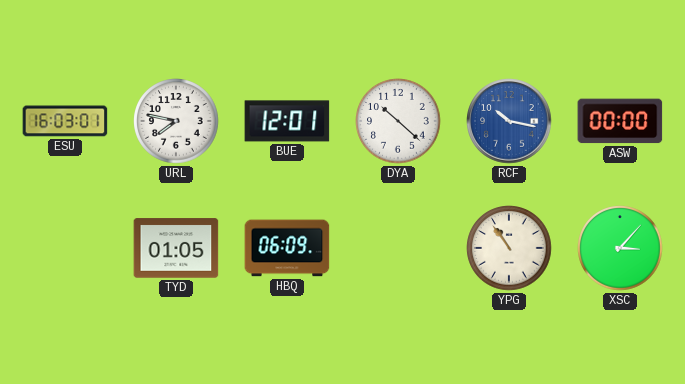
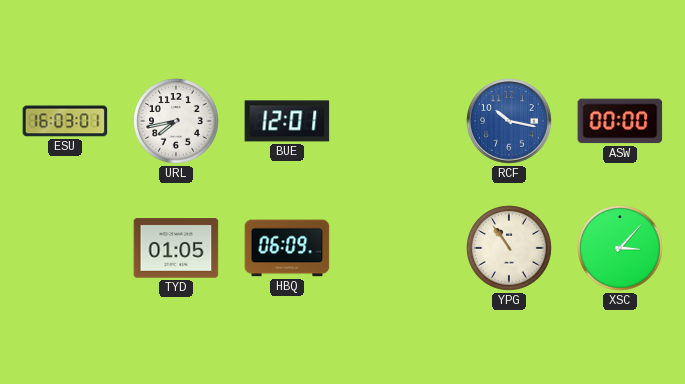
URL: 7:47 -> 7:43 (176, 121)
DYA: 10:22 -> none (398, 121)
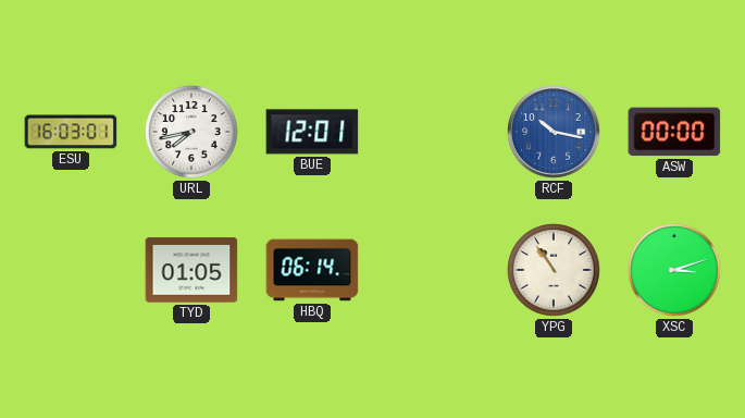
HBQ: 06:09 -> 06:14 (312, 270)
XSC: 3:07 -> 3:12 (674, 270)
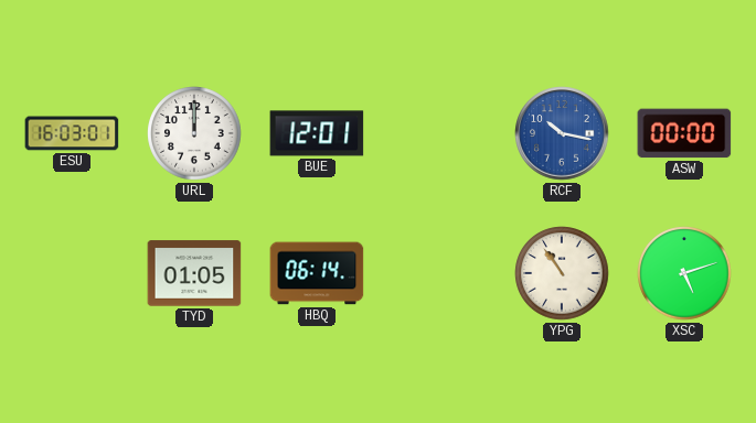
URL: 7:43 -> 12:00 (194, 133)
XSC: 3:12 -> 5:12 (684, 273)
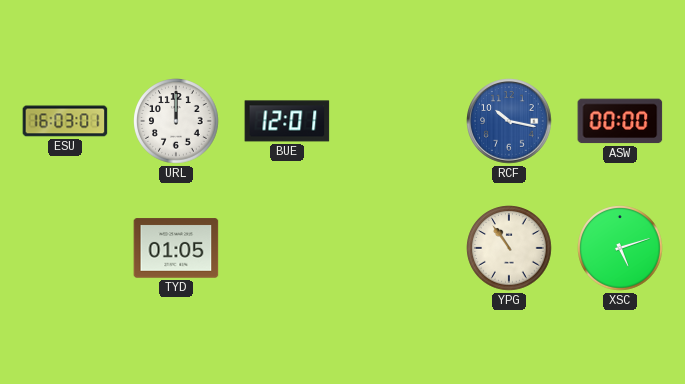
HBQ: 06:14 -> none (317, 273)
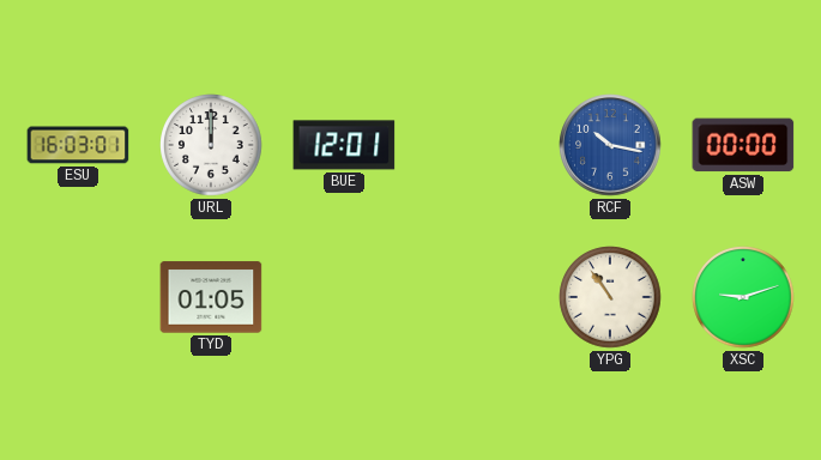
XSC: 5:12 -> 9:12 (743, 297)
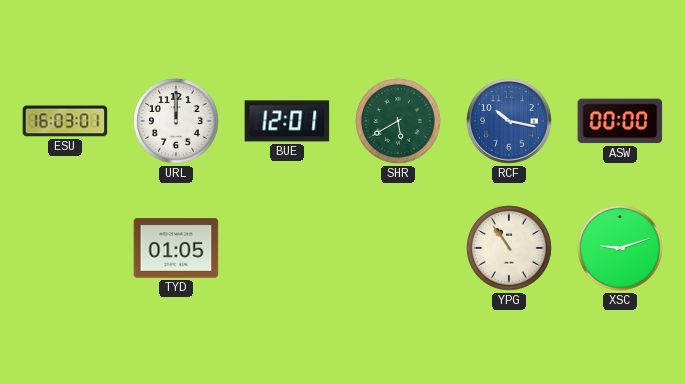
SHR: none -> 5:40 (398, 121)
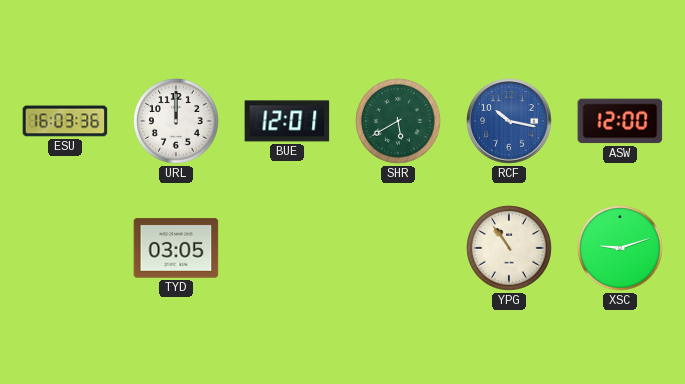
ESU: 16:03:01 -> 16:03:36 (65, 121)
ASW: 00:00 -> 12:00 (620, 121)
TYD: 01:05 -> 03:05 (176, 248)
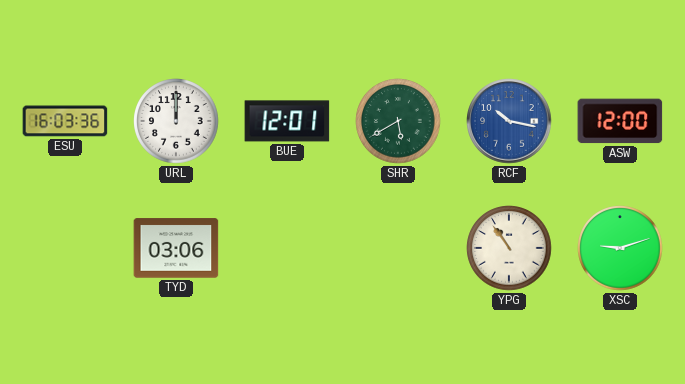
TYD: 03:05 -> 03:06 (176, 248)
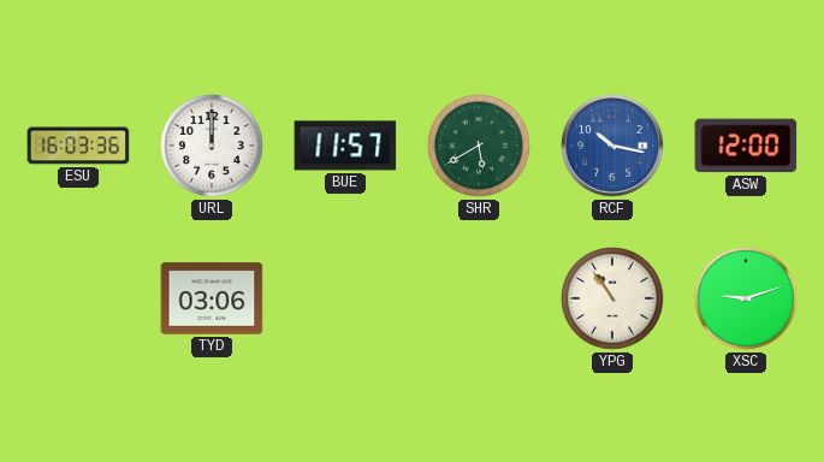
BUE: 12:01 -> 11:57 (345, 146)
